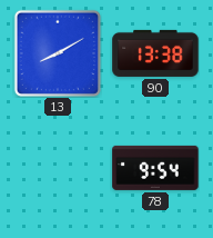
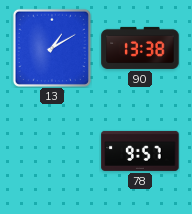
13: 8:10 -> 1:10 (52, 48)
78: 9:54 -> 9:57 (140, 151)
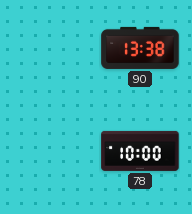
13: 1:10 -> none (52, 48)
78: 9:57 -> 10:00 (140, 151)
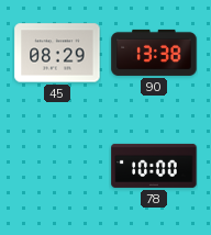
45: none -> 08:29 (57, 53)
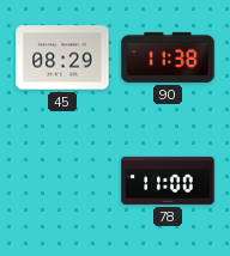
90: 13:38 -> 11:38 (168, 57)
78: 10:00 -> 11:00 (168, 181)
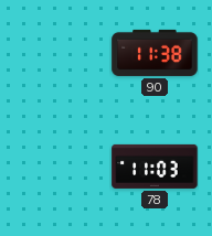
45: 08:29 -> none (62, 57)
78: 11:00 -> 11:03 (155, 167)
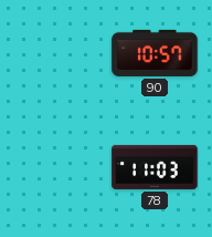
90: 11:38 -> 10:57 (155, 53)
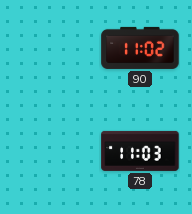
90: 10:57 -> 11:02 (140, 48)
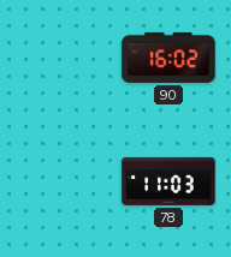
90: 11:02 -> 16:02 (168, 58)
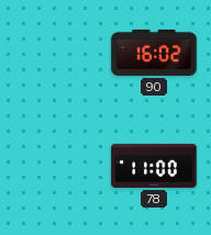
78: 11:03 -> 11:00 (154, 166)
